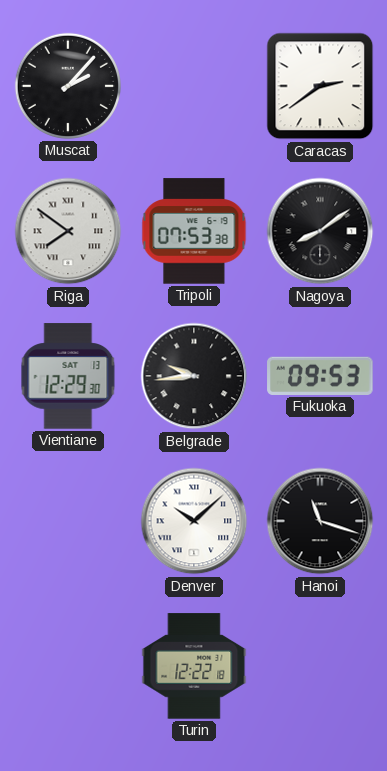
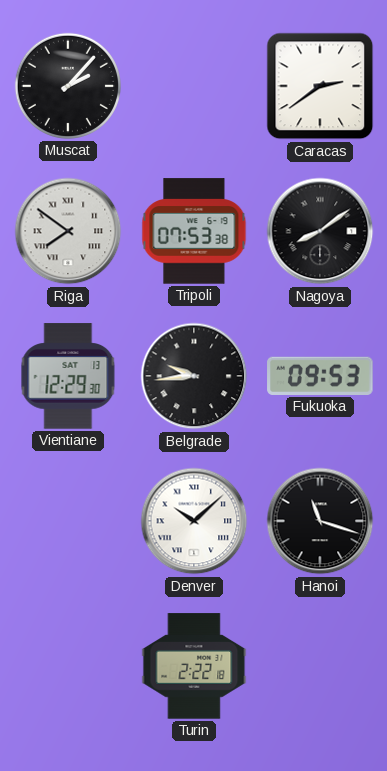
Turin: 12:22 -> 2:22 (194, 666)
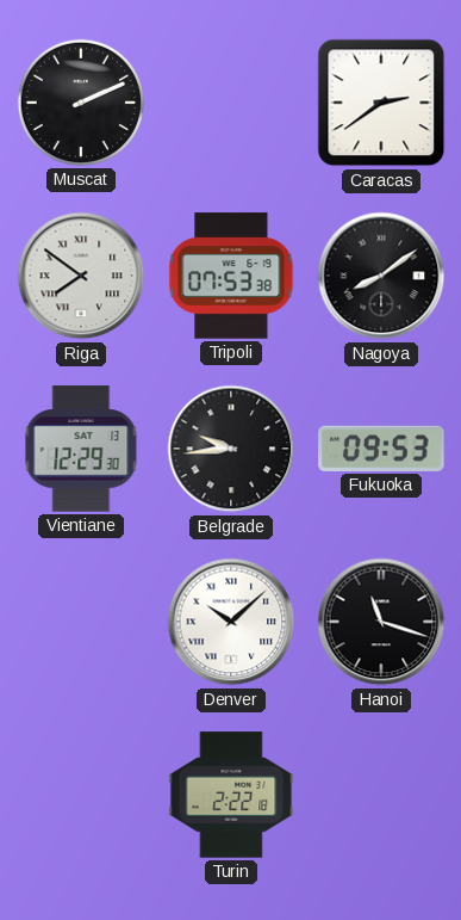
Muscat: 2:07 -> 2:11 (81, 103)
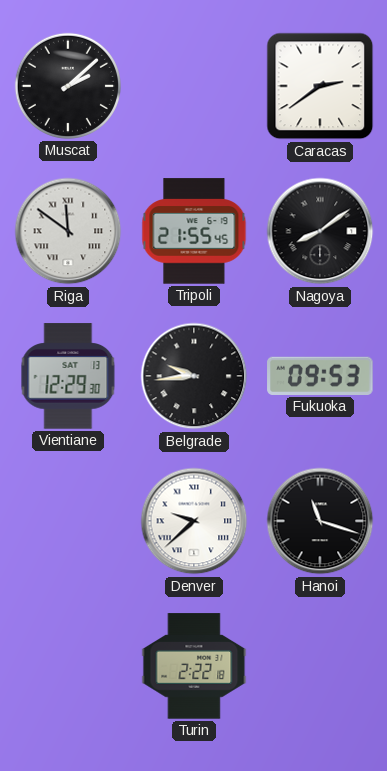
Muscat: 2:11 -> 2:08 (68, 86)
Riga: 7:51 -> 11:51 (68, 231)
Tripoli: 07:53 -> 21:55 (194, 231)
Denver: 10:08 -> 9:38 (194, 521)
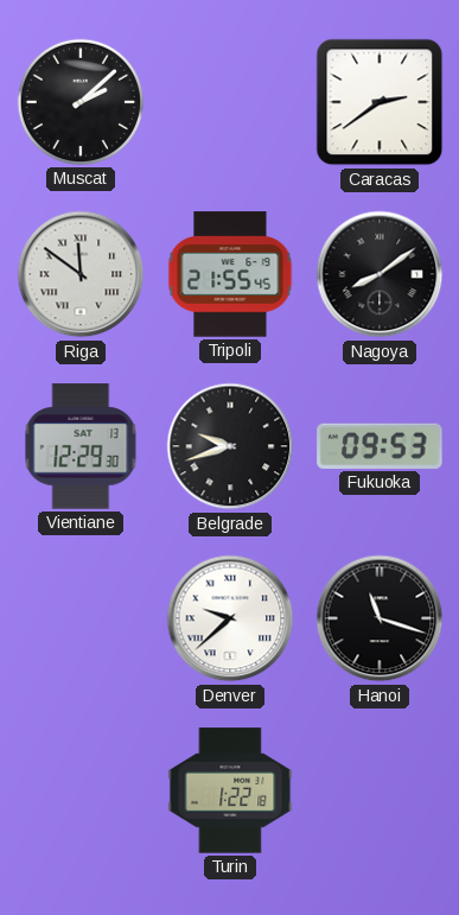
Belgrade: 9:44 -> 9:42 (230, 446)
Turin: 2:22 -> 1:22 (230, 790)
